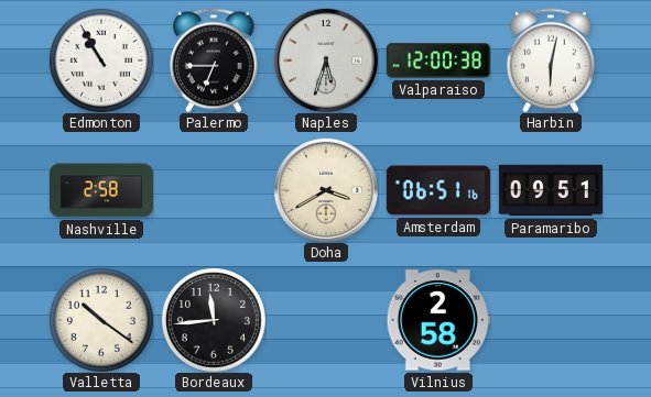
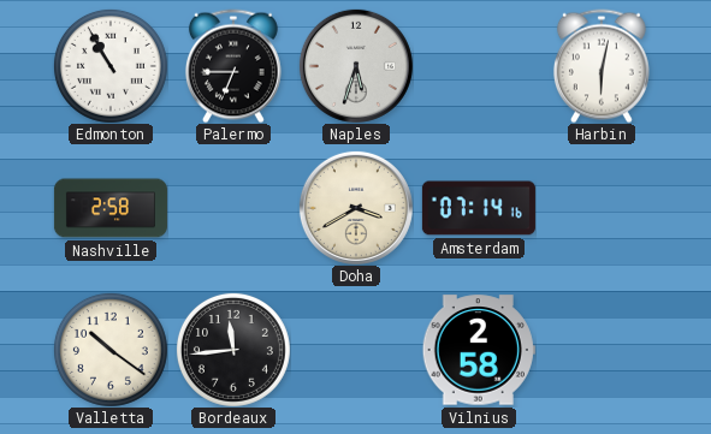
Valparaiso: 12:00 -> none (438, 60)
Amsterdam: 06:51 -> 07:14 (479, 208)
Paramaribo: 09:51 -> none (551, 190)
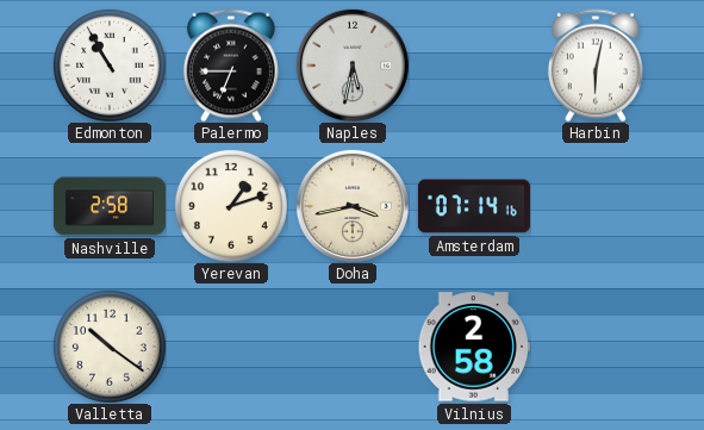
Naples: 5:33 -> 5:32 (353, 66)
Yerevan: none -> 1:12 (231, 206)
Doha: 3:40 -> 3:43 (353, 206)
Bordeaux: 11:44 -> none (233, 350)
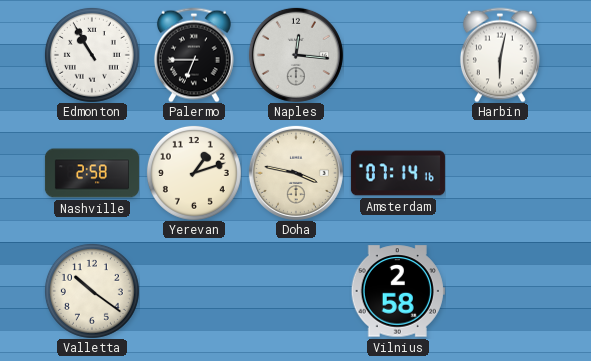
Naples: 5:32 -> 12:16 (296, 55)
Doha: 3:43 -> 3:47 (296, 173)
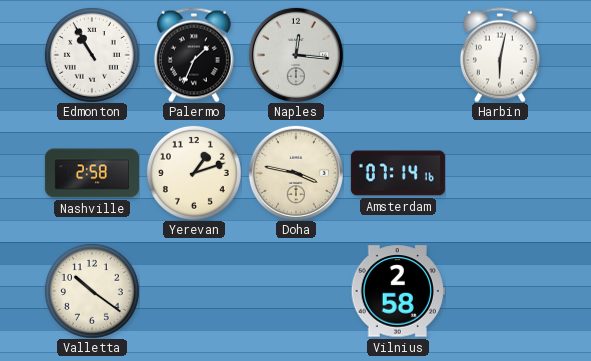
Palermo: 6:45 -> 1:34 (194, 55)
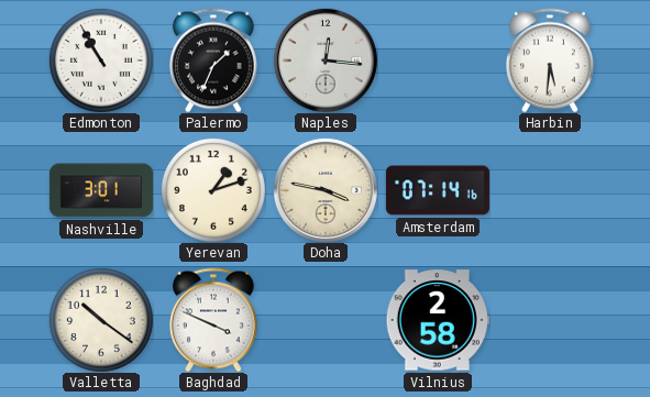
Harbin: 6:02 -> 5:31 (550, 60)
Nashville: 2:58 -> 3:01 (101, 190)
Baghdad: none -> 3:49 (213, 320)
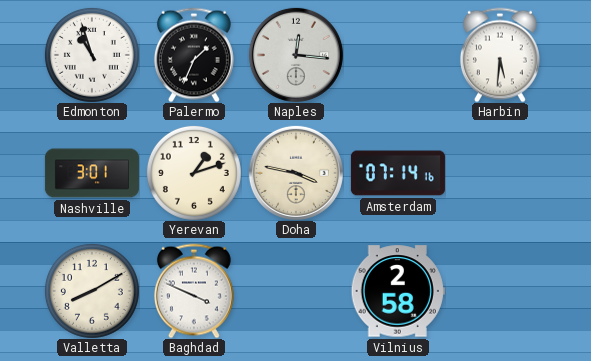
Edmonton: 10:55 -> 10:57 (92, 55)
Valletta: 10:21 -> 8:10 (92, 291)
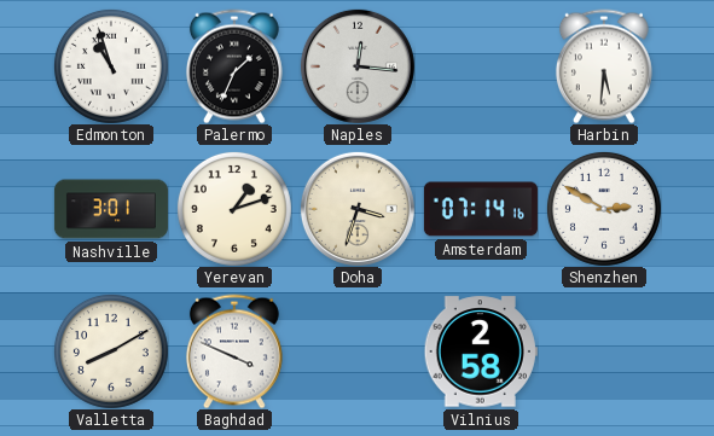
Doha: 3:47 -> 3:33 (358, 209)
Shenzhen: none -> 2:50 (604, 209)
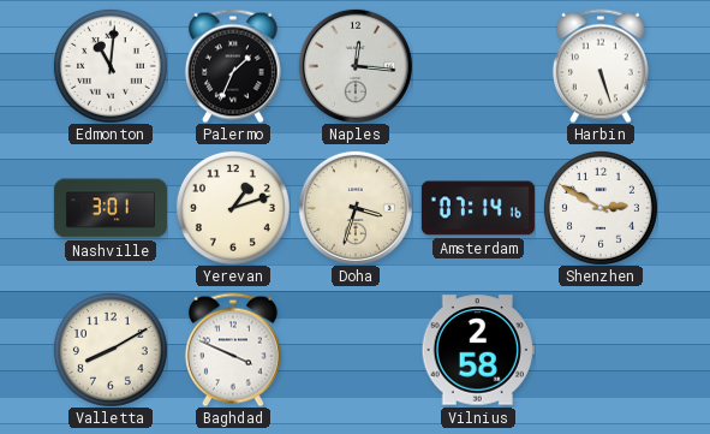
Edmonton: 10:57 -> 11:01 (111, 66)
Harbin: 5:31 -> 5:27 (601, 66)
